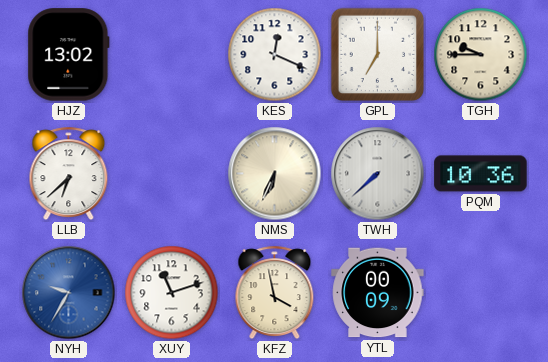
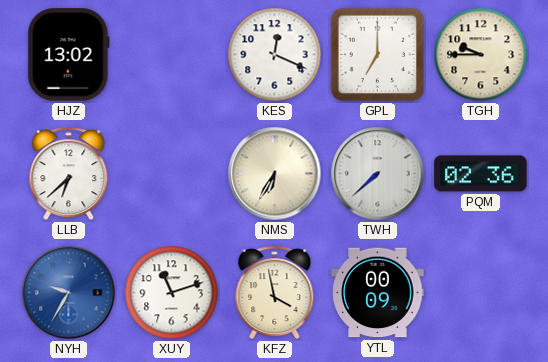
NMS: 6:34 -> 6:35 (275, 174)
PQM: 10:36 -> 02:36 (481, 174)
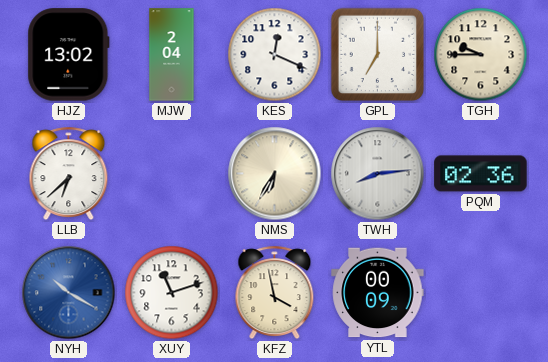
MJW: none -> 2:04 (172, 55)
TWH: 7:38 -> 8:14 (378, 174)
NYH: 9:35 -> 10:20 (69, 293)
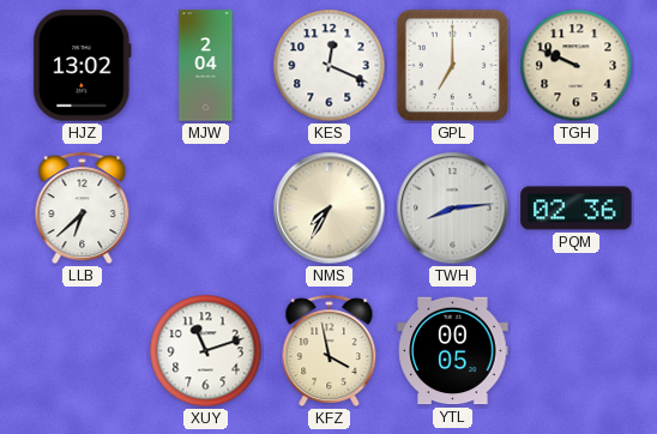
TGH: 9:45 -> 9:49 (577, 66)
NMS: 6:35 -> 7:35 (330, 209)
NYH: 10:20 -> none (69, 293)
YTL: 00:09 -> 00:05 (453, 351)
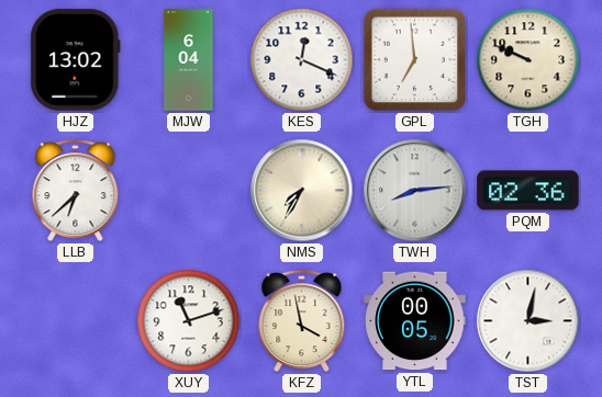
MJW: 2:04 -> 6:04 (189, 60)
GPL: 7:00 -> 6:59 (415, 60)
TST: none -> 3:02 (528, 321)
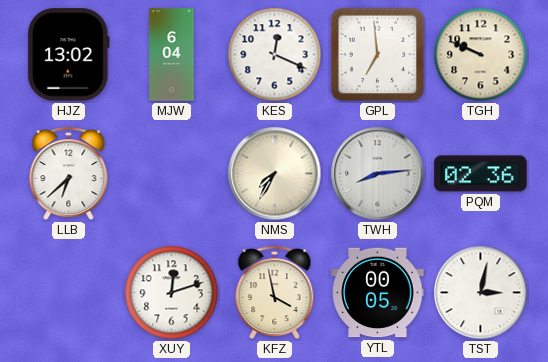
XUY: 11:12 -> 12:12 (172, 293)
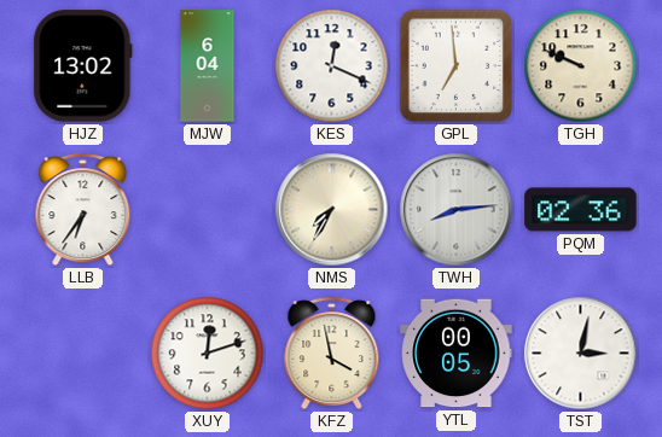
LLB: 6:38 -> 6:36 (83, 209)
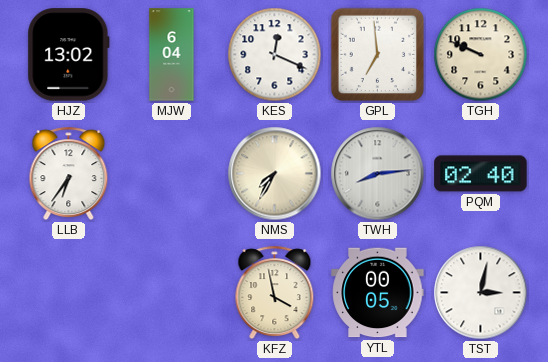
PQM: 02:36 -> 02:40 (481, 174)
XUY: 12:12 -> none (208, 354)
